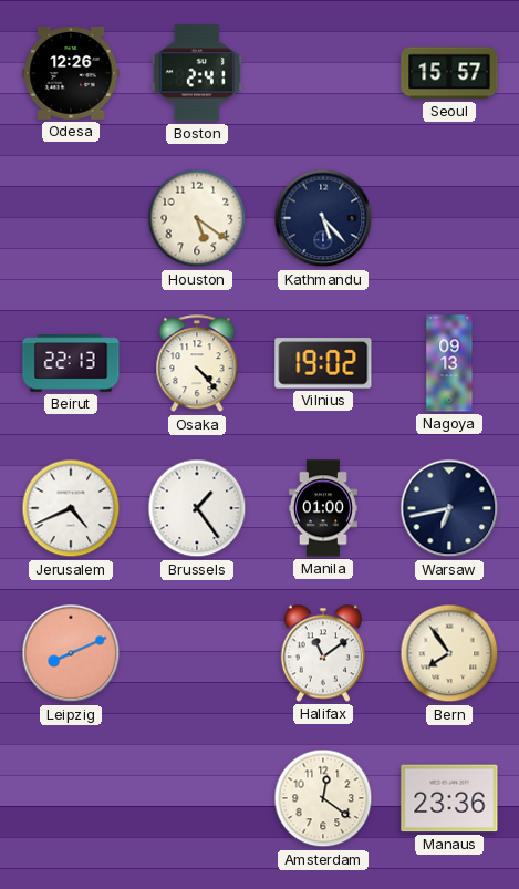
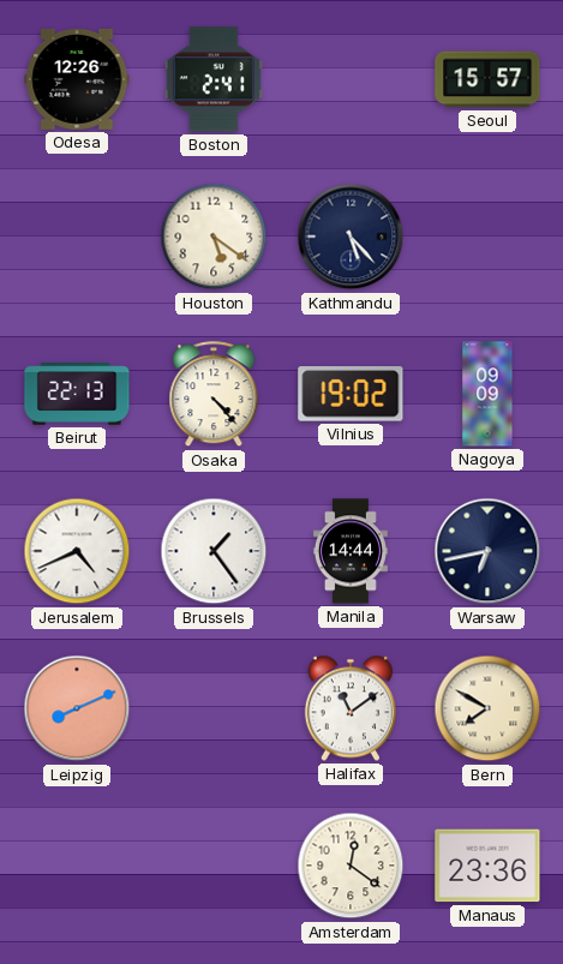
Nagoya: 09:13 -> 09:09 (487, 394)
Manila: 01:00 -> 14:44 (351, 551)
Bern: 7:54 -> 7:50 (487, 708)
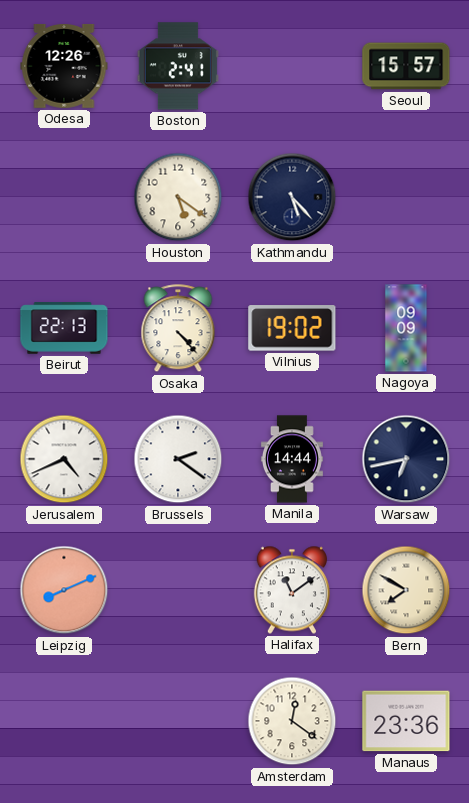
Brussels: 1:24 -> 2:21 (178, 459)
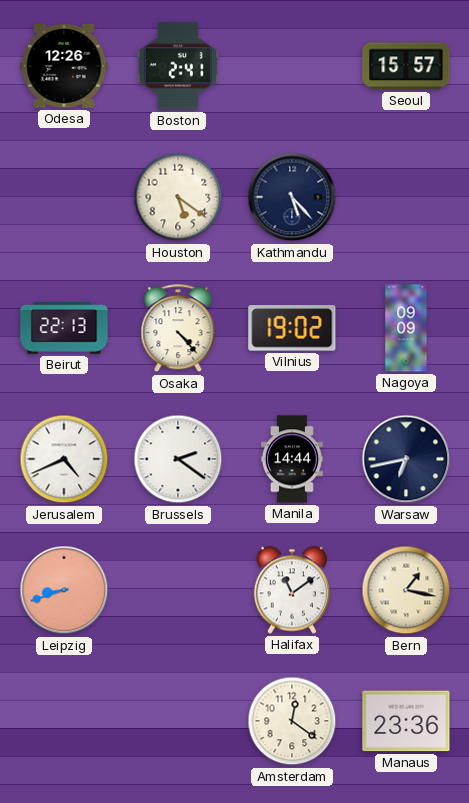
Leipzig: 8:11 -> 8:42 (64, 590)
Bern: 7:50 -> 1:17 (406, 590)
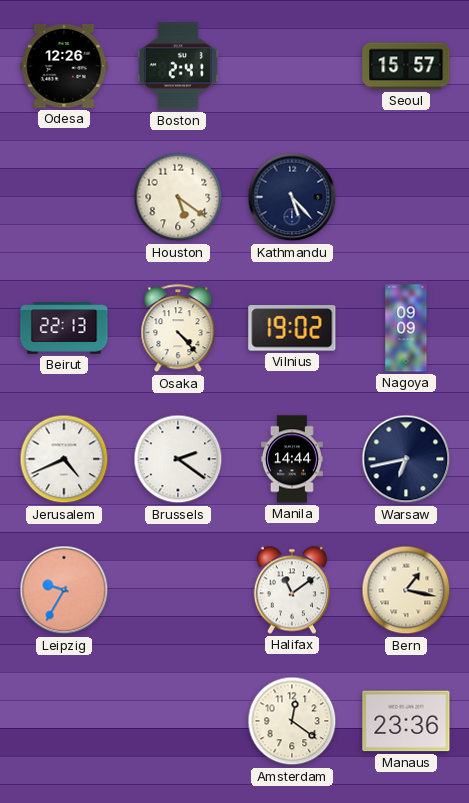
Leipzig: 8:42 -> 9:35 (64, 590)
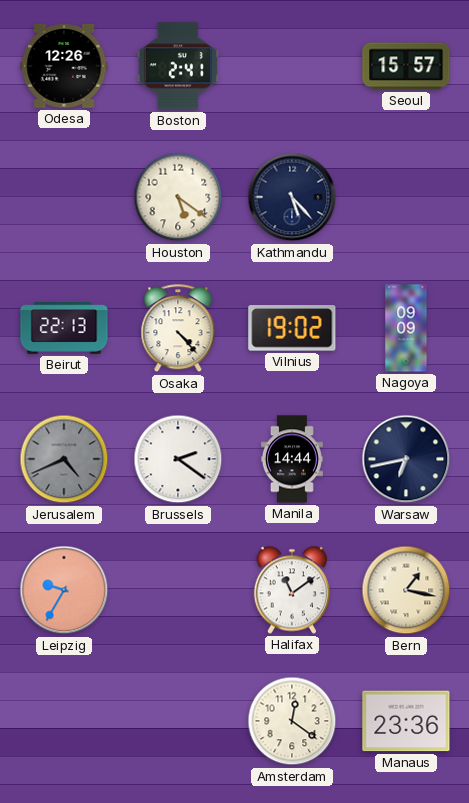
Jerusalem dial: white -> grey (64, 459)
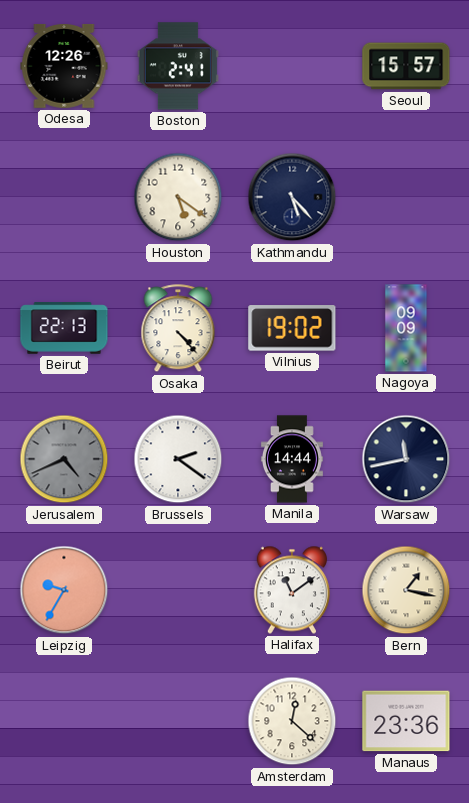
Warsaw: 6:43 -> 11:43 (406, 459)
Amsterdam: 12:21 -> 12:22 (292, 721)
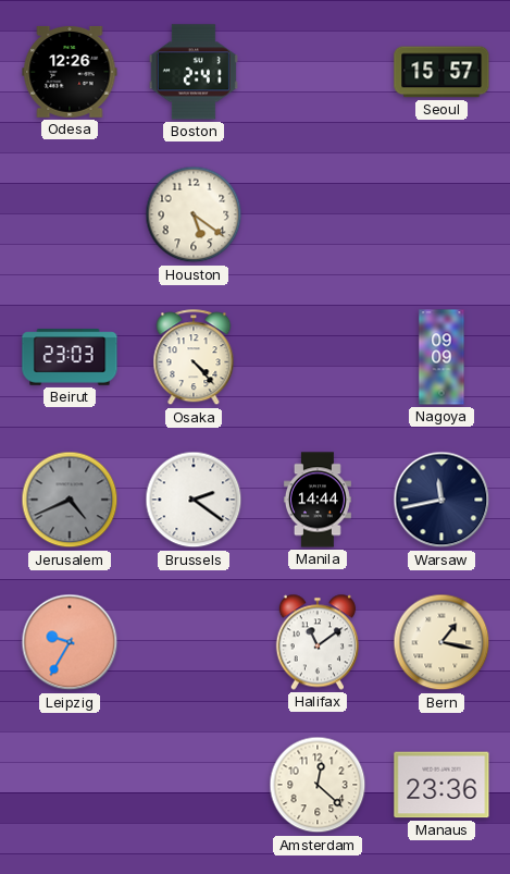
Kathmandu: 5:23 -> none (292, 197)
Beirut: 22:13 -> 23:03 (70, 357)
Vilnius: 19:02 -> none (292, 328)
